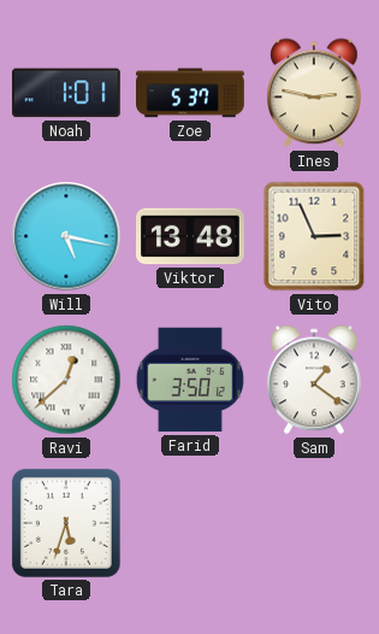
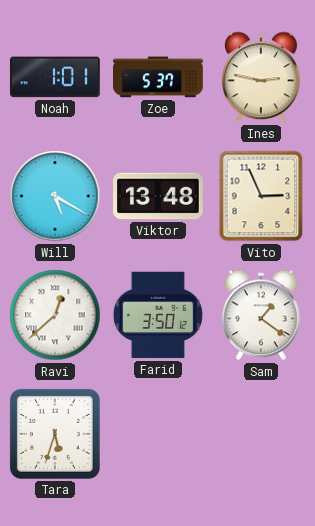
Will: 5:17 -> 5:20 (55, 196)
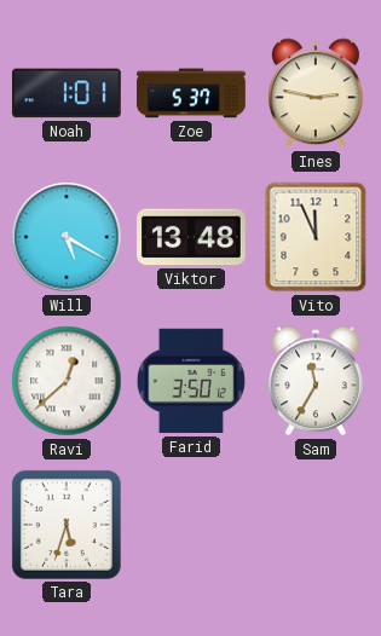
Vito: 2:56 -> 11:56 (316, 237)
Sam: 1:21 -> 11:35 (317, 381)
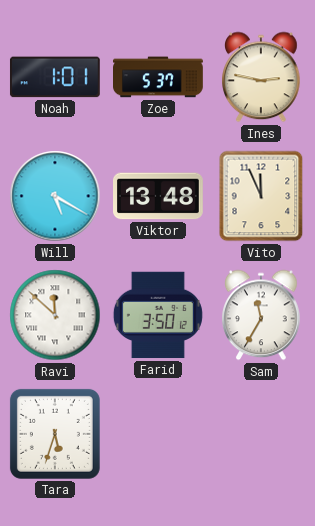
Ravi: 12:38 -> 11:52 (55, 315)
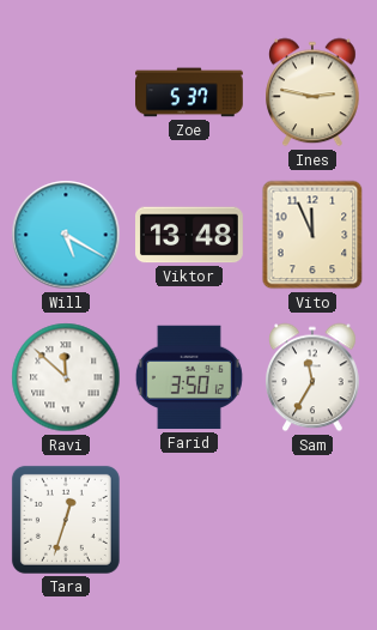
Noah: 1:01 -> none (55, 77)
Tara: 5:33 -> 12:33 (66, 520)
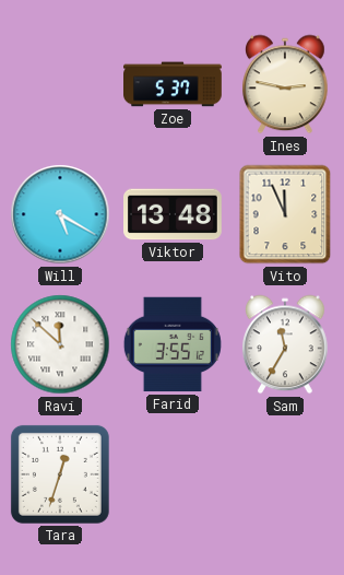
Farid: 3:50 -> 3:55 (173, 344)
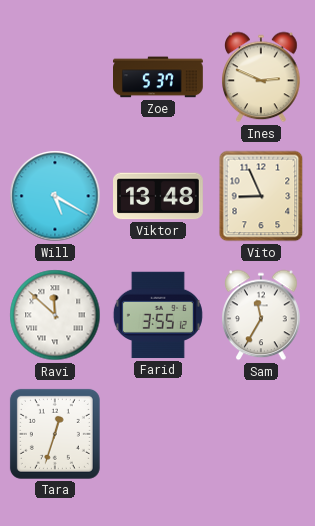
Ines: 2:47 -> 2:49 (262, 77)
Vito: 11:56 -> 8:56 (261, 196)
